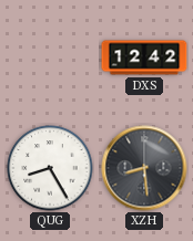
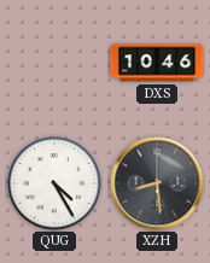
DXS: 12:42 -> 10:46 (157, 63)
QUG: 8:25 -> 4:25 (54, 183)
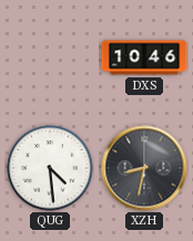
QUG: 4:25 -> 4:29 (50, 168)
XZH: 8:29 -> 8:32 (144, 168)
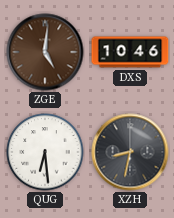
ZGE: none -> 5:01 (45, 52)
QUG: 4:29 -> 6:29 (45, 152)
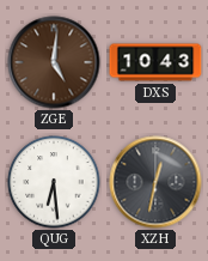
DXS: 10:46 -> 10:43 (155, 62)
XZH: 8:32 -> 12:32 (155, 182)
